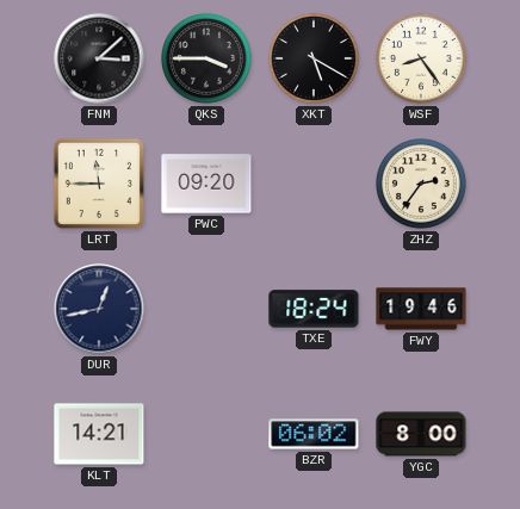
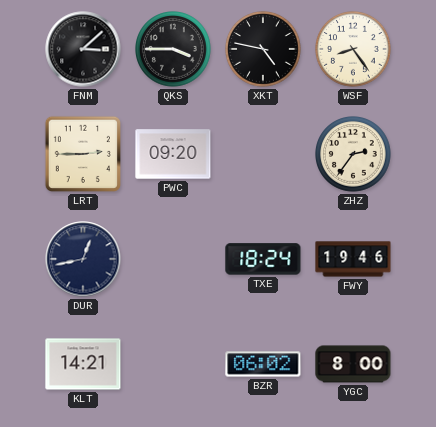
XKT: 5:20 -> 4:47 (264, 50)
LRT: 11:45 -> 2:45 (83, 154)
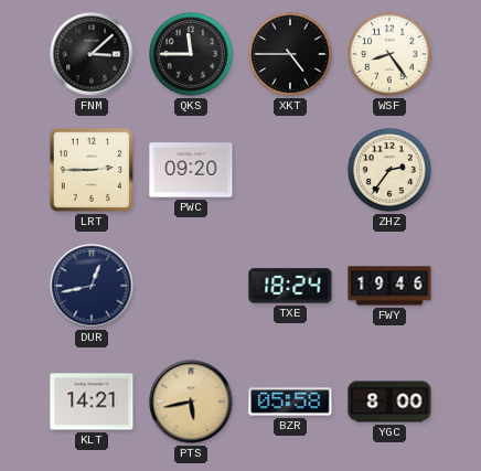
QKS: 3:45 -> 11:45 (192, 55)
XKT: 4:47 -> 4:45 (291, 55)
PTS: none -> 5:43 (191, 402)
BZR: 06:02 -> 05:58 (290, 402)
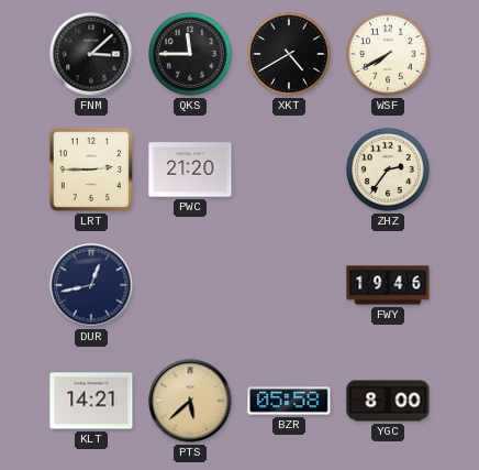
XKT: 4:45 -> 4:40 (290, 55)
WSF: 8:24 -> 7:40 (389, 55)
PWC: 09:20 -> 21:20 (190, 170)
TXE: 18:24 -> none (290, 286)
PTS: 5:43 -> 5:38 (190, 401)
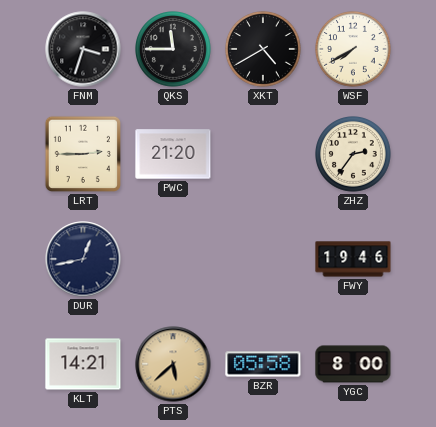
FNM: 3:08 -> 3:33 (83, 49)
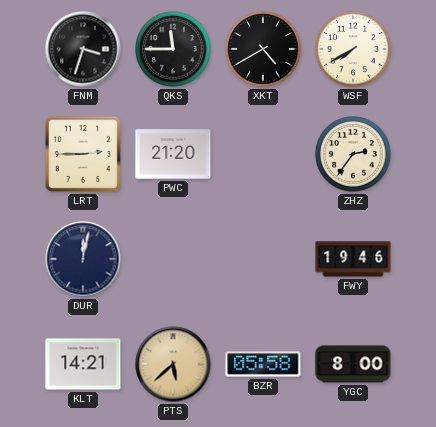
DUR: 12:43 -> 12:02 (83, 259)
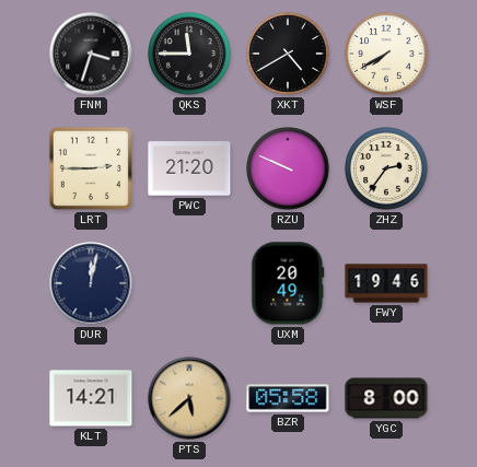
RZU: none -> 9:49 (289, 170)
UXM: none -> 20:49 (288, 283)
